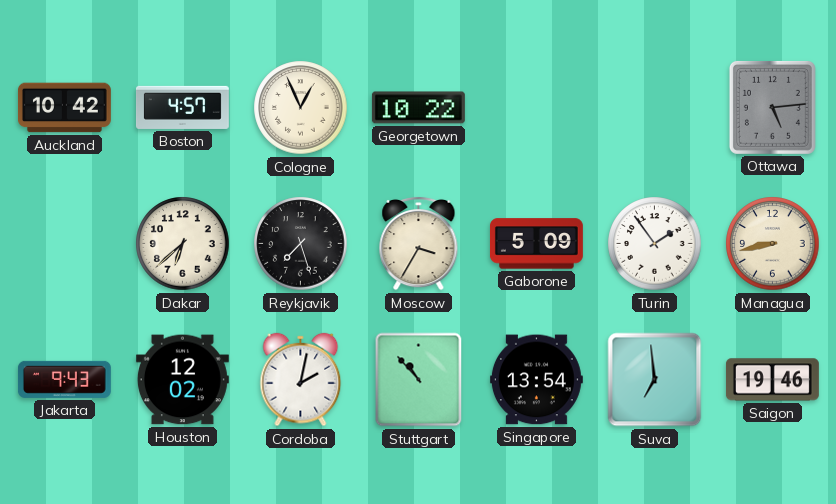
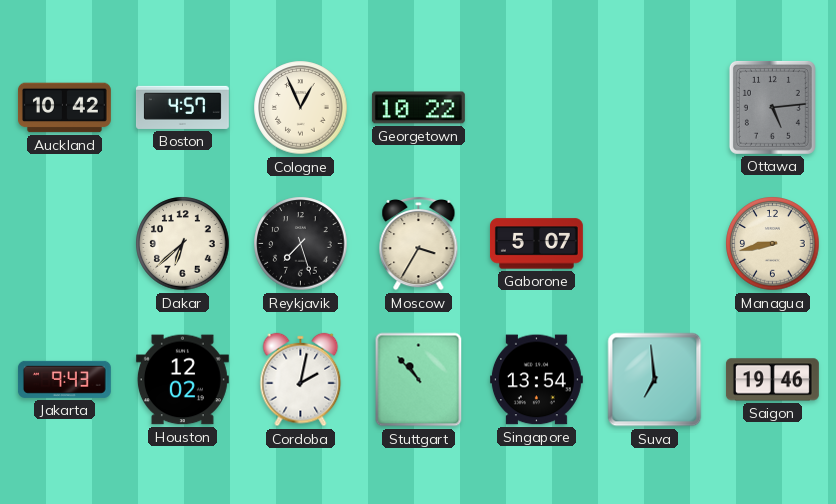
Gaborone: 5:09 -> 5:07 (536, 244)
Turin: 1:54 -> none (655, 244)
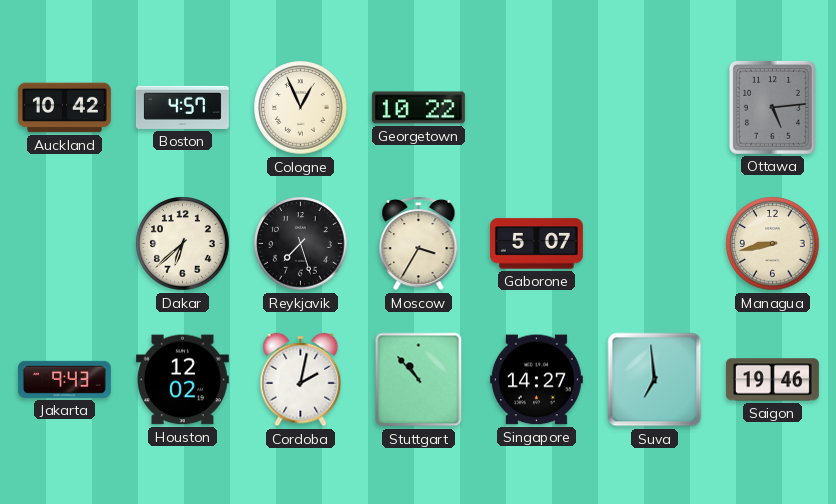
Singapore: 13:54 -> 14:27 (536, 380)
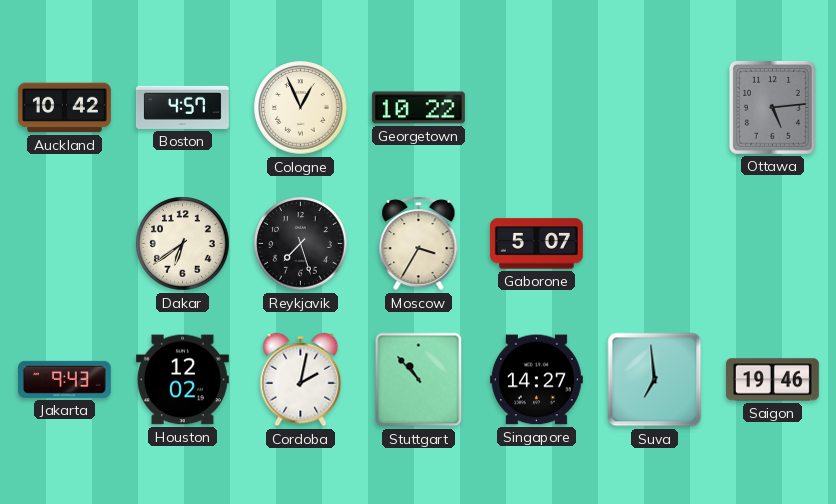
Dakar: 6:38 -> 6:39 (183, 244)
Managua: 8:43 -> none (773, 244)
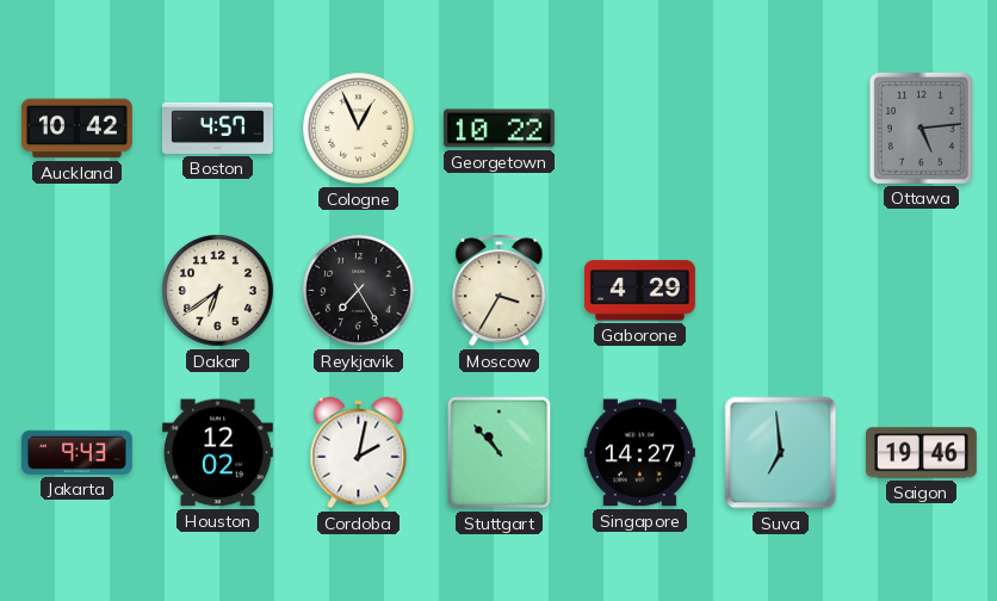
Reykjavik: 7:27 -> 7:25 (359, 291)
Gaborone: 5:07 -> 4:29 (639, 291)
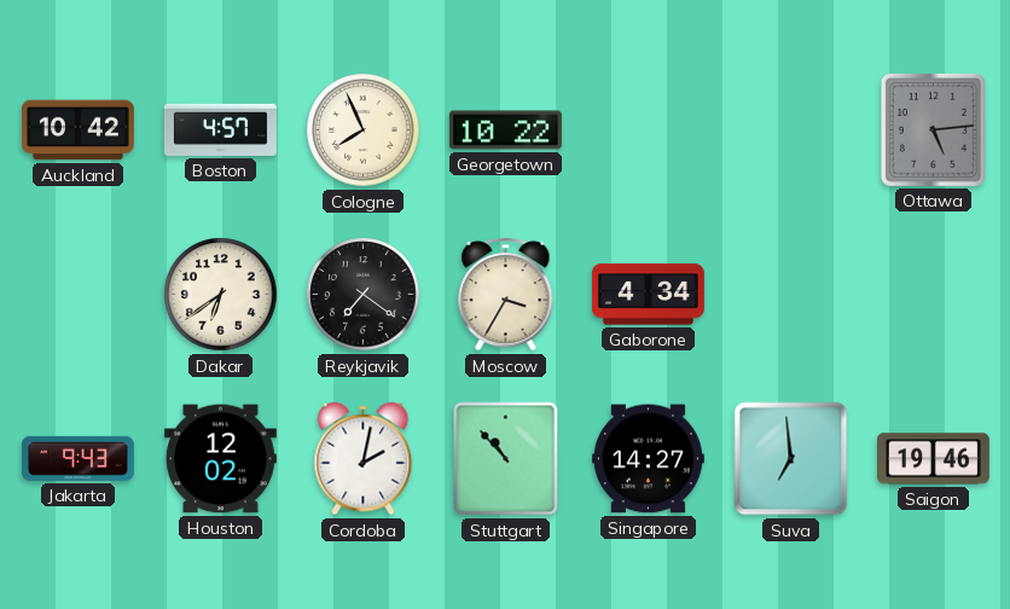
Cologne: 12:56 -> 7:56 (364, 130)
Reykjavik: 7:25 -> 7:21 (364, 295)
Gaborone: 4:29 -> 4:34 (648, 295)
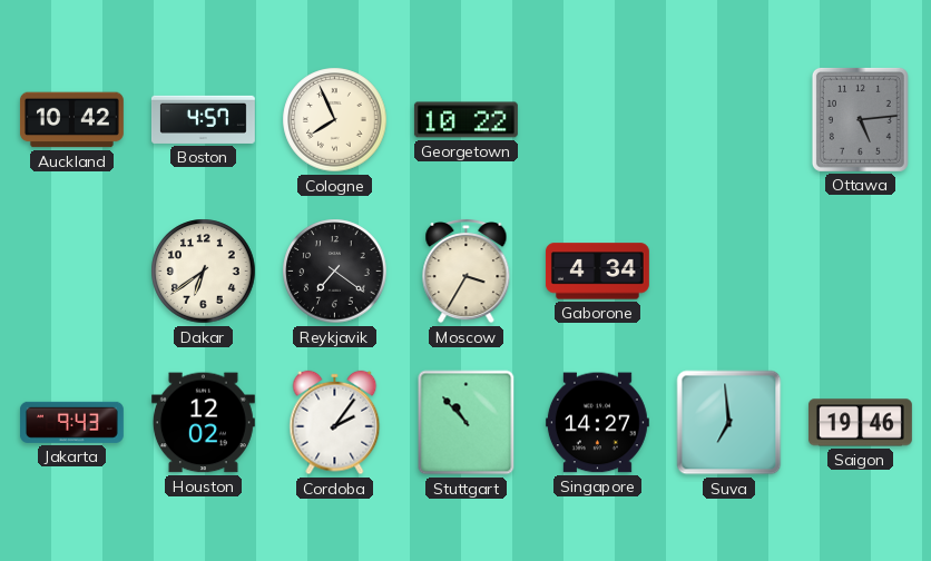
Cordoba: 2:02 -> 2:06 (335, 423)
